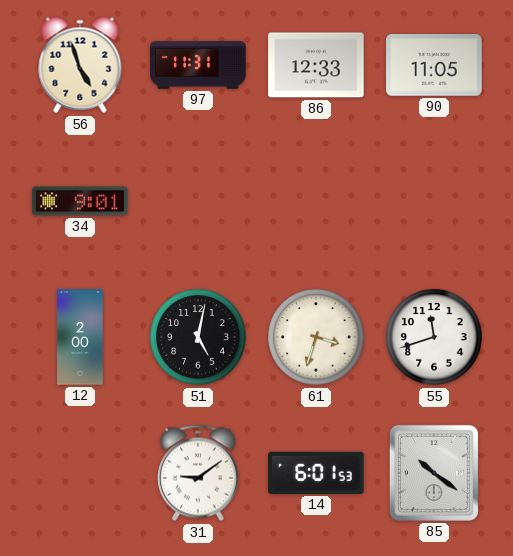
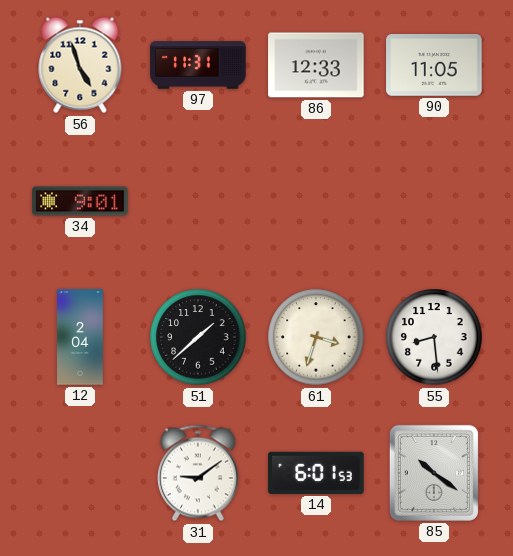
12: 2:00 -> 2:04 (80, 337)
51: 5:02 -> 1:38 (198, 337)
55: 11:42 -> 8:29 (434, 337)
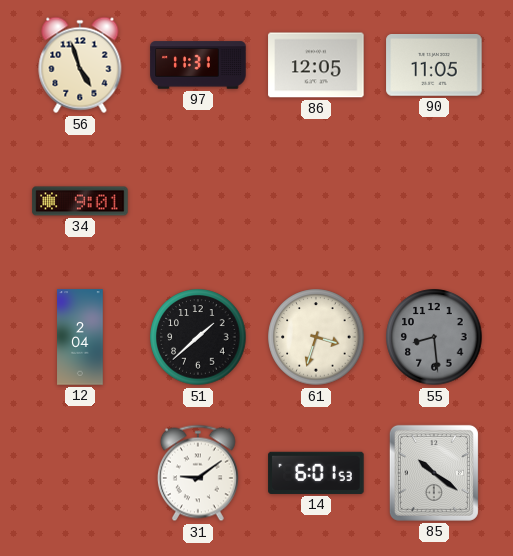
86: 12:33 -> 12:05 (316, 65)
55 dial: white -> grey (434, 337)
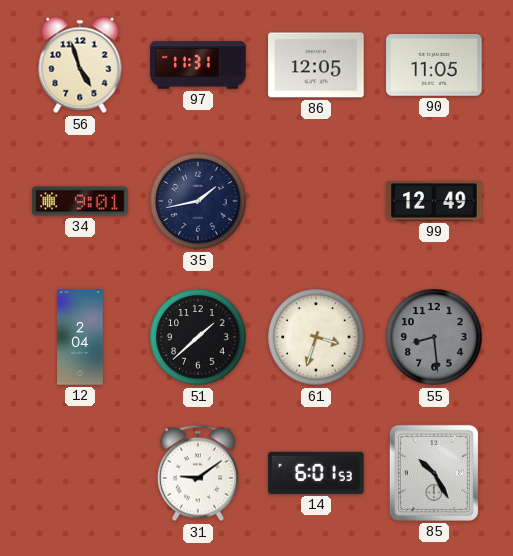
35: none -> 1:43 (198, 201)
99: none -> 12:49 (434, 201)
85: 10:21 -> 10:25 (434, 473)
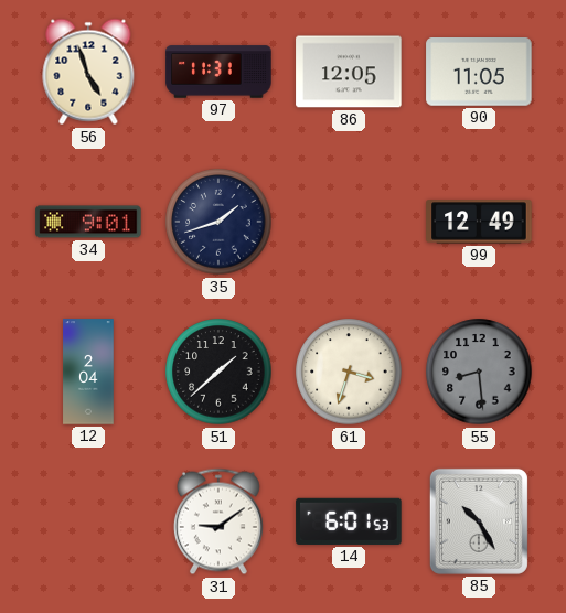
35: 1:43 -> 1:42 (218, 222)
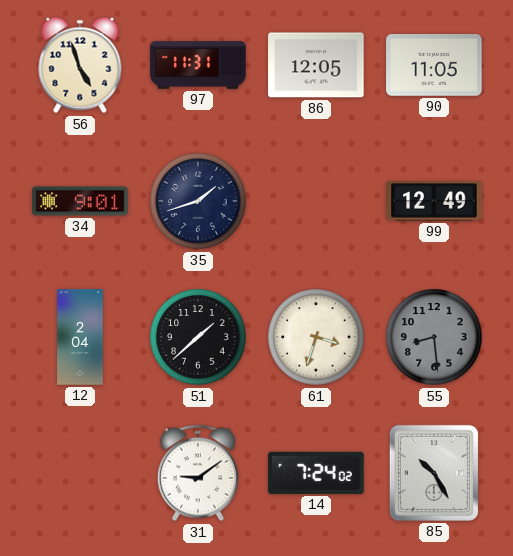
14: 6:01 -> 7:24 (316, 473)
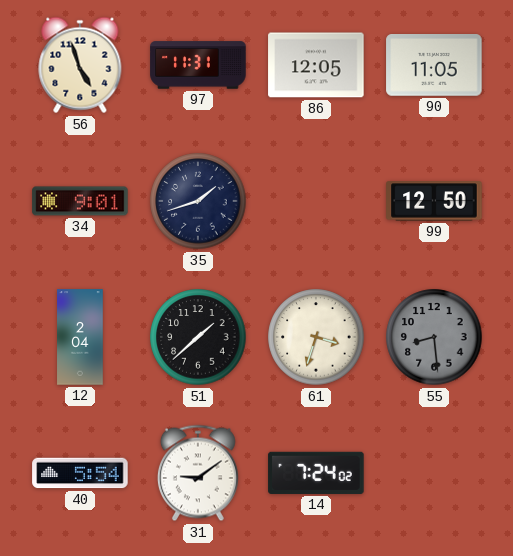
99: 12:49 -> 12:50 (434, 201)
40: none -> 5:54 (80, 473)
85: 10:25 -> none (434, 473)
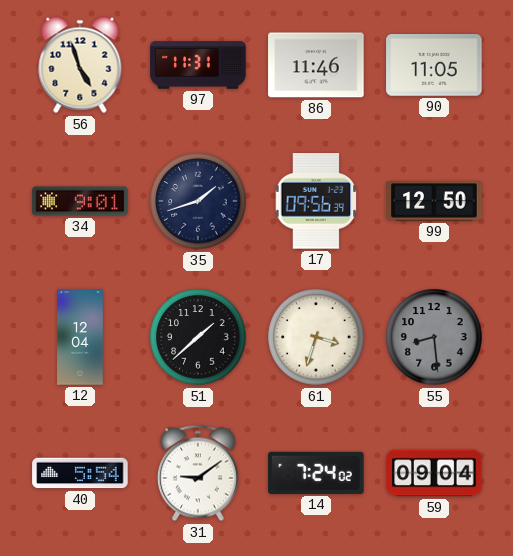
86: 12:05 -> 11:46 (316, 65)
17: none -> 09:56 (316, 201)
12: 2:04 -> 12:04 (80, 337)
59: none -> 09:04 (434, 473)
